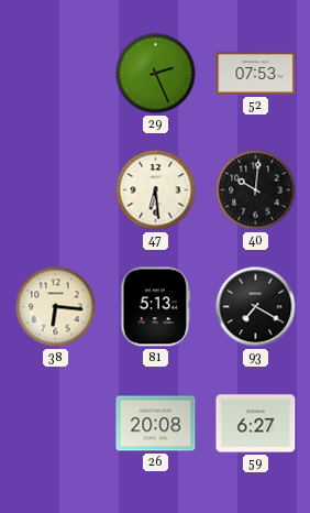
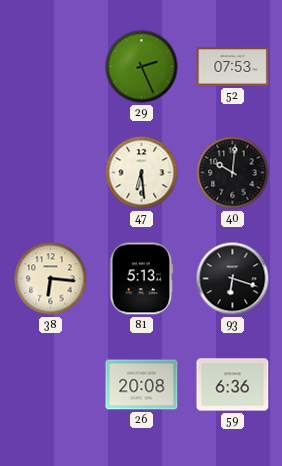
93: 7:20 -> 6:18 (233, 279)
59: 6:27 -> 6:36 (233, 385)
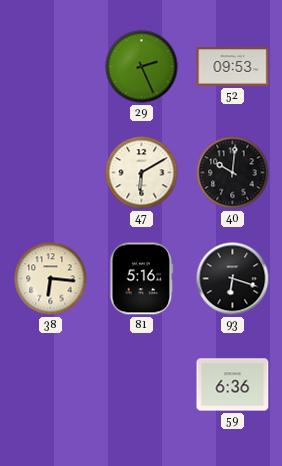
52: 07:53 -> 09:53 (233, 67)
47: 6:29 -> 6:10 (142, 173)
81: 5:13 -> 5:16 (142, 279)
26: 20:08 -> none (142, 385)
